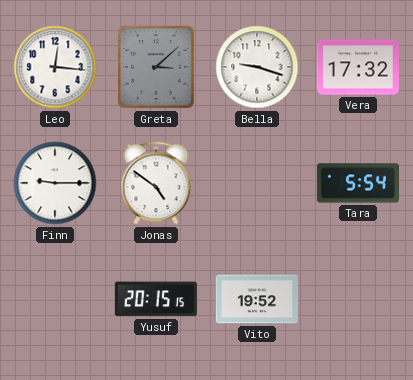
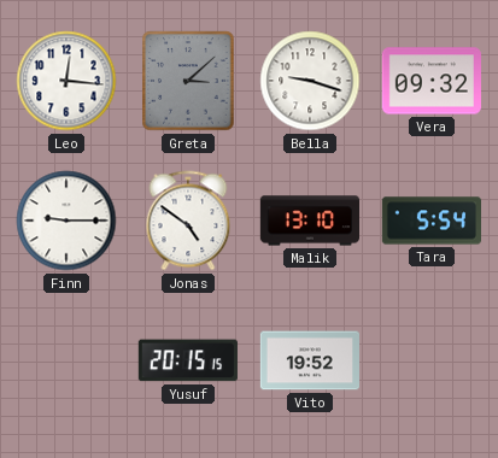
Vera: 17:32 -> 09:32 (430, 81)
Malik: none -> 13:10 (309, 221)
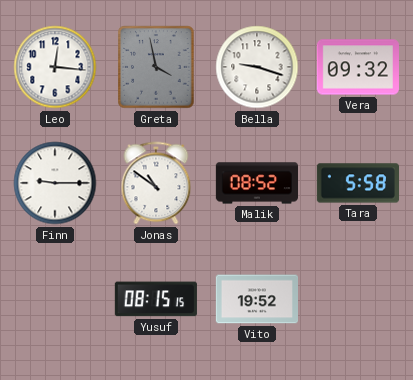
Greta: 3:08 -> 3:58 (156, 67)
Jonas: 4:51 -> 10:51 (156, 183)
Malik: 13:10 -> 08:52 (256, 183)
Tara: 5:54 -> 5:58 (357, 183)
Yusuf: 20:15 -> 08:15 (156, 299)
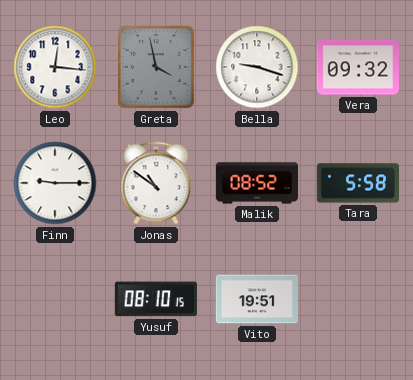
Yusuf: 08:15 -> 08:10 (156, 299)
Vito: 19:52 -> 19:51 (256, 299)
